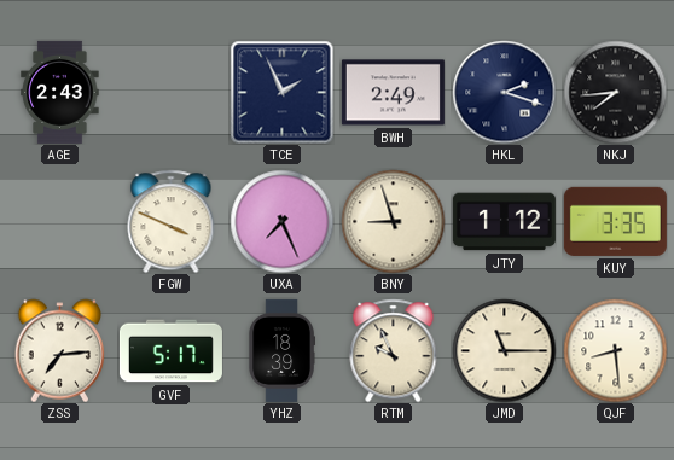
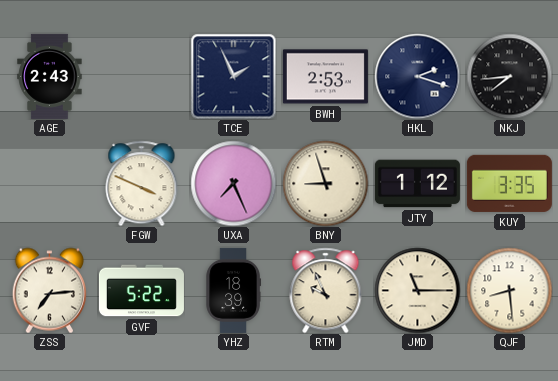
BWH: 2:49 -> 2:53 (325, 77)
GVF: 5:17 -> 5:22 (141, 291)
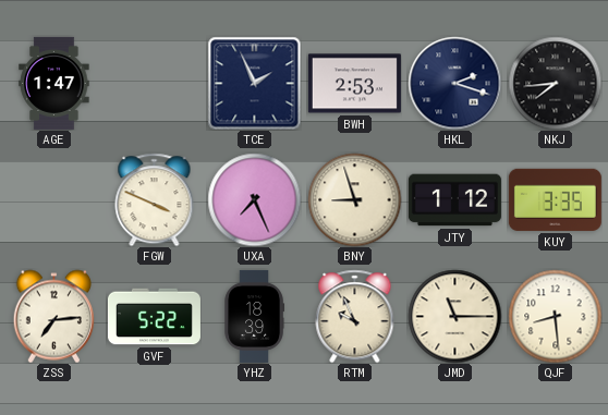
AGE: 2:43 -> 1:47 (54, 83)
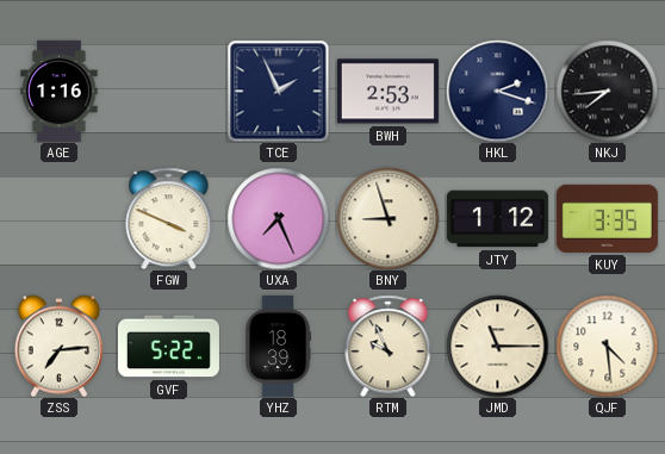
AGE: 1:47 -> 1:16 (60, 91)
QJF: 8:29 -> 4:29 (607, 346)
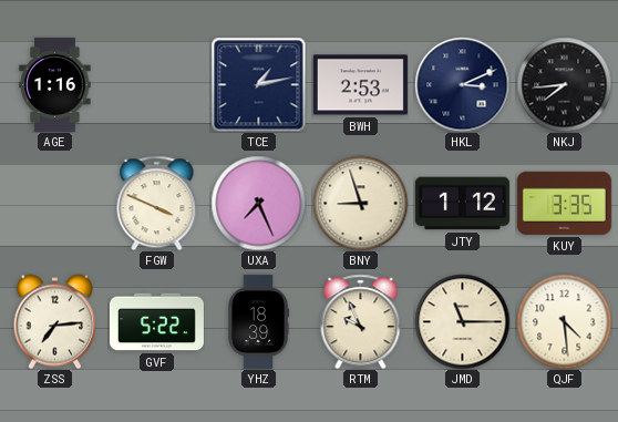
TCE: 1:56 -> 1:13 (258, 84)
HKL: 2:18 -> 3:11 (462, 84)
